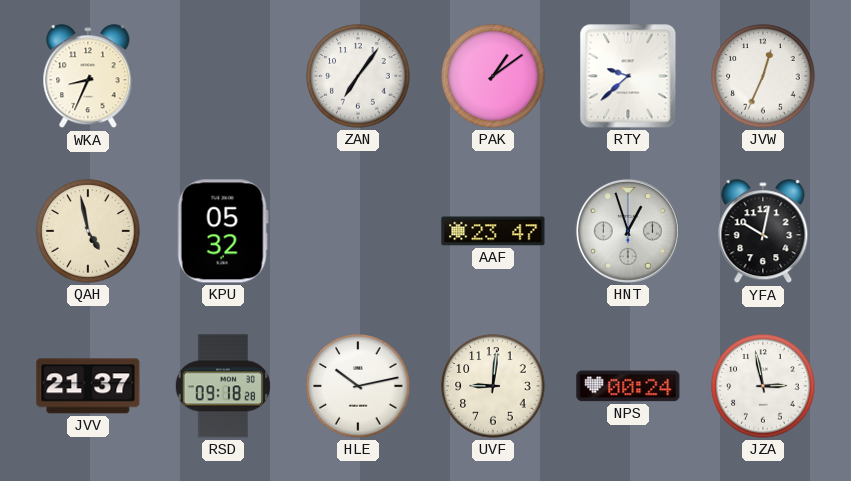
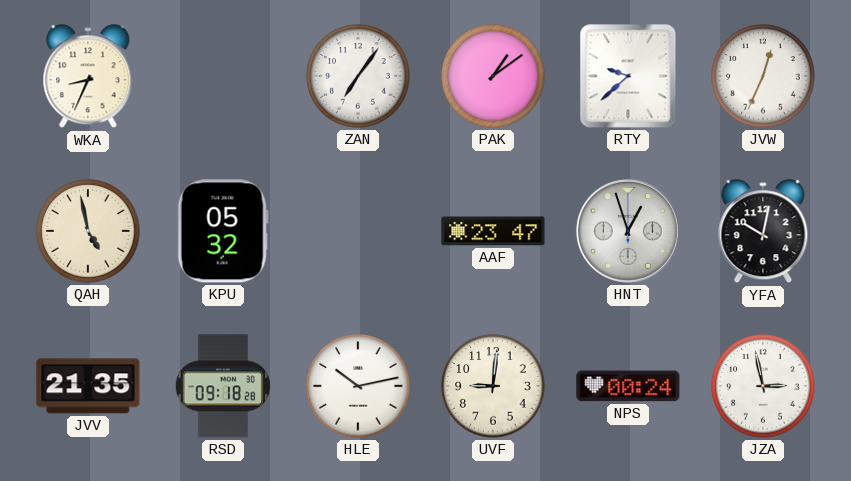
JVV: 21:37 -> 21:35 (88, 386)
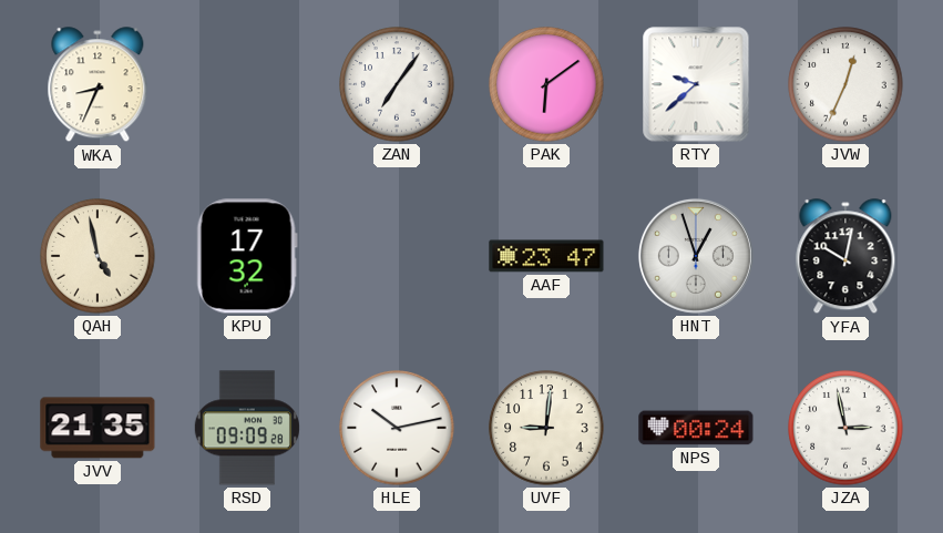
PAK: 1:09 -> 6:09 (546, 84)
KPU: 05:32 -> 17:32 (247, 256)
RSD: 09:18 -> 09:09 (247, 428)
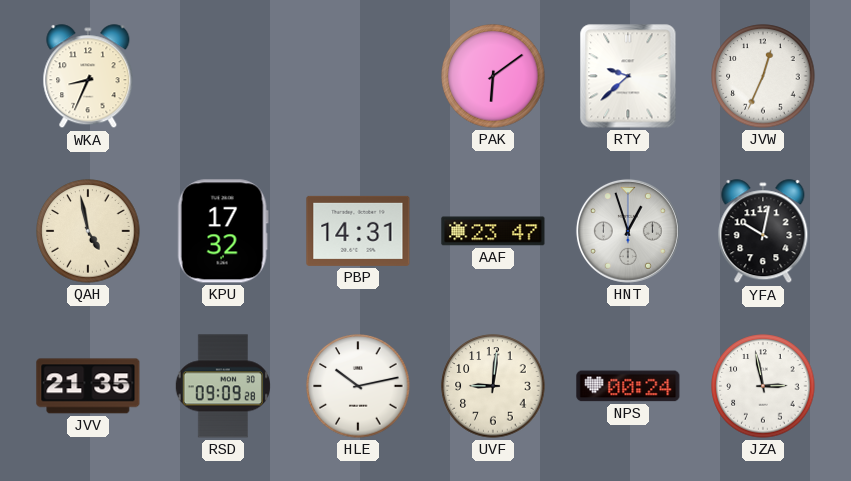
ZAN: 7:06 -> none (397, 84)
PBP: none -> 14:31 (358, 231)
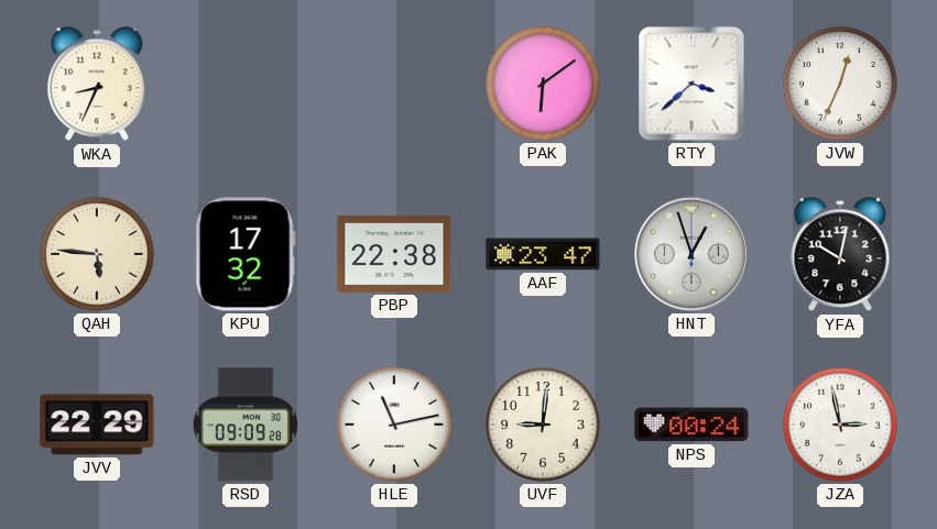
RTY: 9:38 -> 3:38 (691, 84)
QAH: 4:58 -> 5:46 (97, 254)
PBP: 14:31 -> 22:38 (394, 254)
JVV: 21:35 -> 22:29 (97, 425)
HLE: 10:13 -> 11:13 (394, 425)
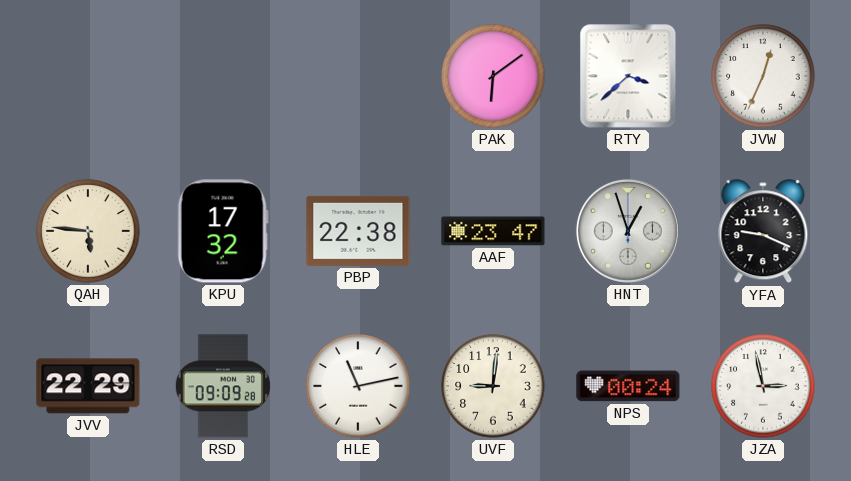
WKA: 8:34 -> none (97, 85)
YFA: 10:02 -> 9:19 (763, 232)
